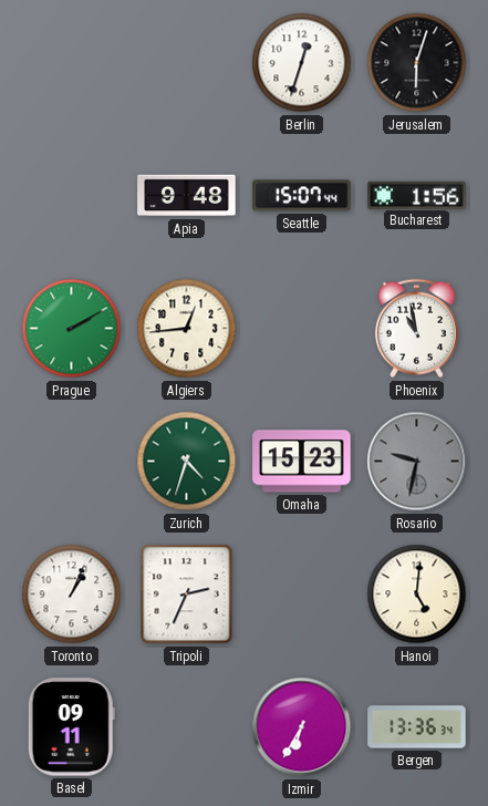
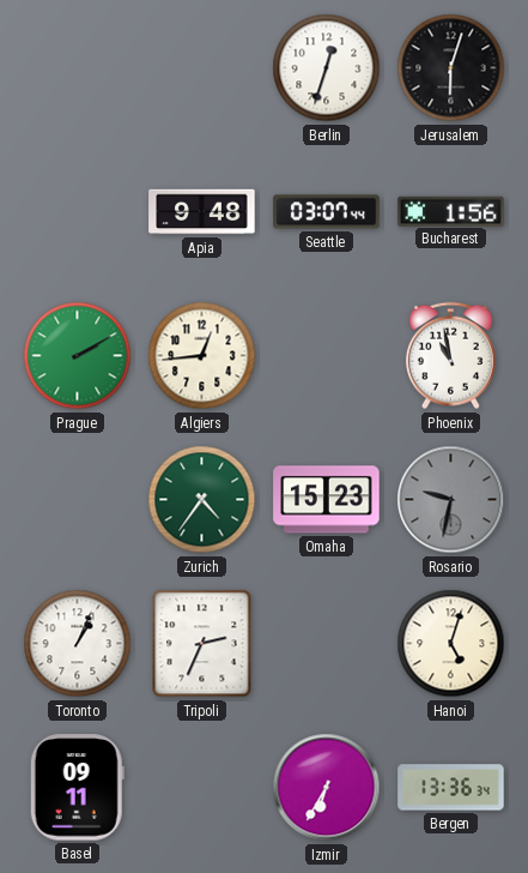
Seattle: 15:07 -> 03:07 (327, 212)
Zurich: 4:33 -> 4:36 (202, 500)
Hanoi: 5:01 -> 5:03 (451, 644)
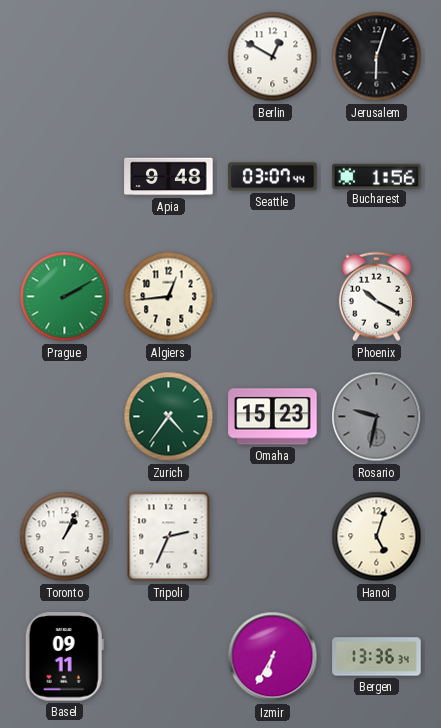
Berlin: 12:33 -> 12:50 (273, 57)
Phoenix: 10:58 -> 10:20 (376, 297)
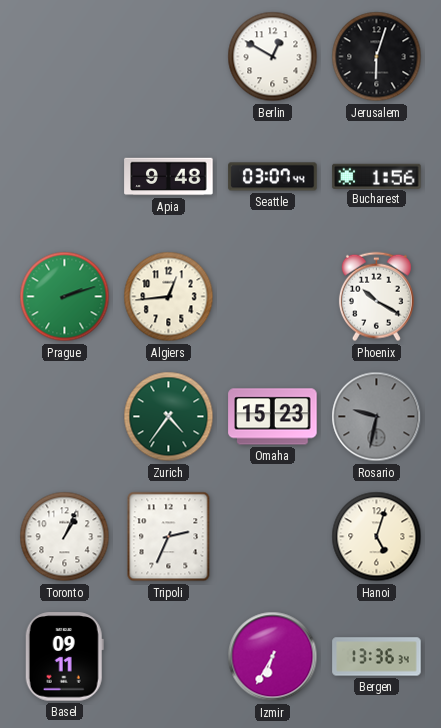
Prague: 2:10 -> 2:12 (65, 297)
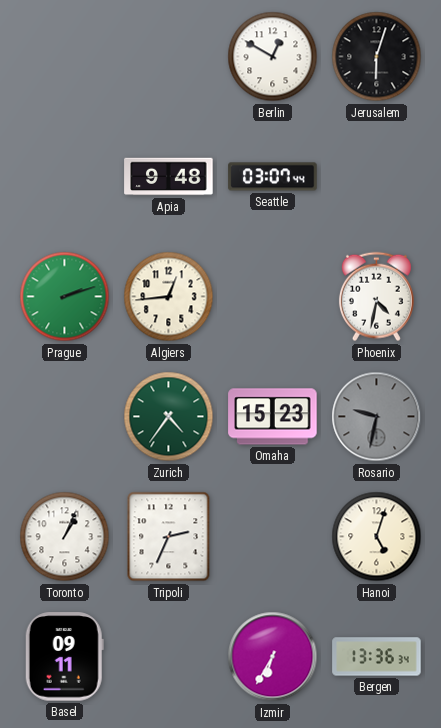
Bucharest: 1:56 -> none (377, 176)
Phoenix: 10:20 -> 4:32 (376, 297)
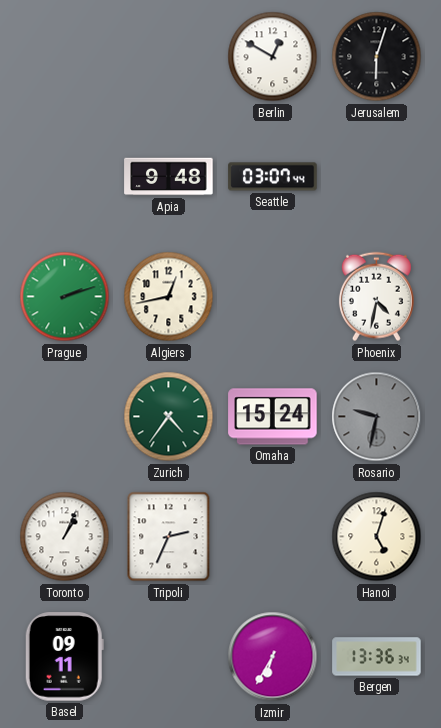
Algiers: 12:44 -> 12:43 (169, 297)
Omaha: 15:23 -> 15:24 (273, 417)
